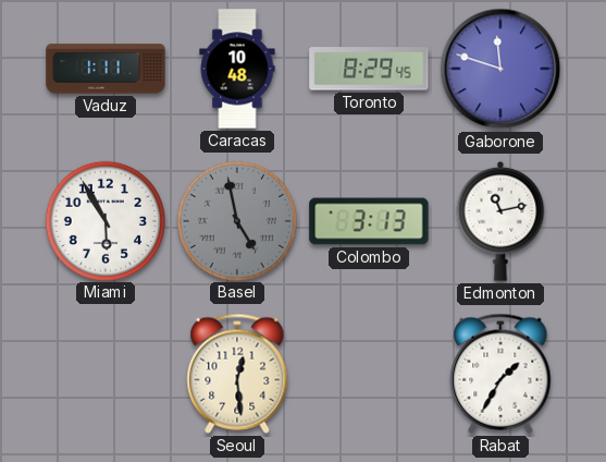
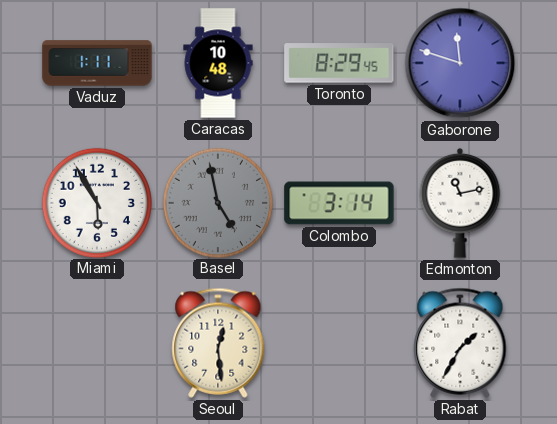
Colombo: 3:13 -> 3:14 (339, 203)
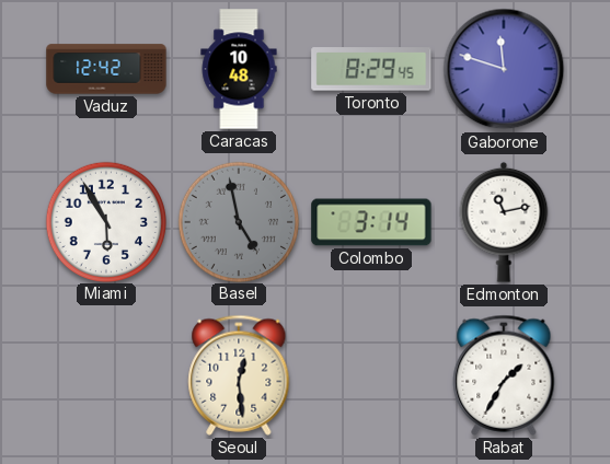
Vaduz: 1:11 -> 12:42 (106, 69)
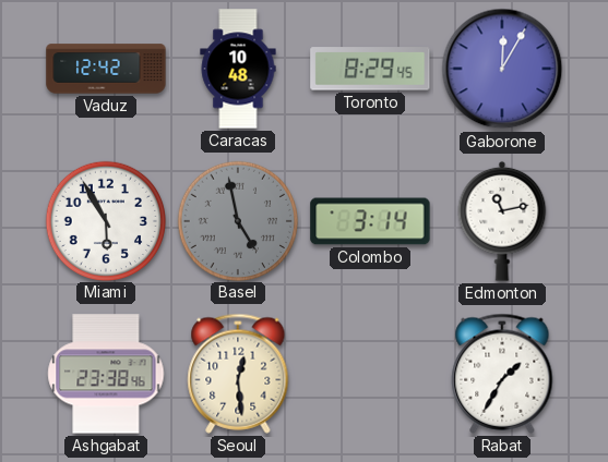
Gaborone: 11:48 -> 12:05 (502, 69)
Ashgabat: none -> 23:38 (106, 374)
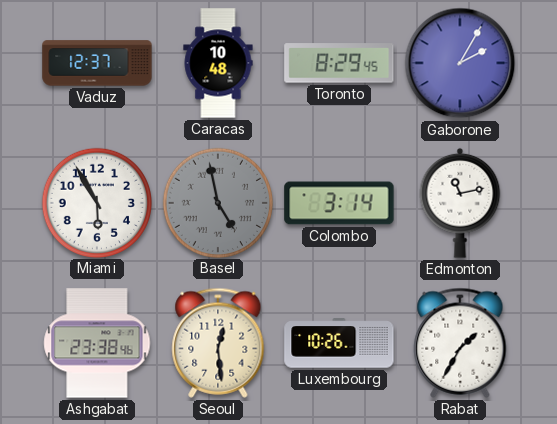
Vaduz: 12:42 -> 12:37 (97, 63)
Gaborone: 12:05 -> 2:05 (460, 63)
Luxembourg: none -> 10:26 (339, 343)
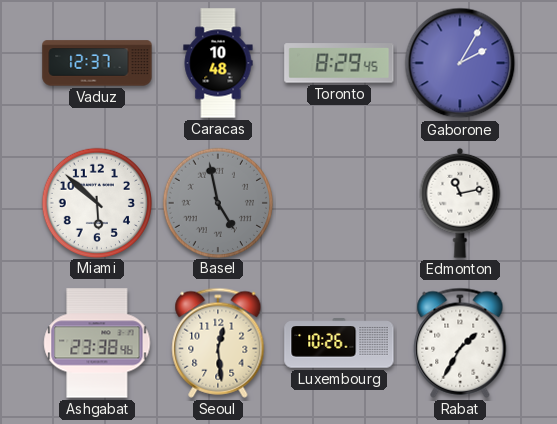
Miami: 5:55 -> 5:52 (96, 202)
Colombo: 3:14 -> none (339, 203)
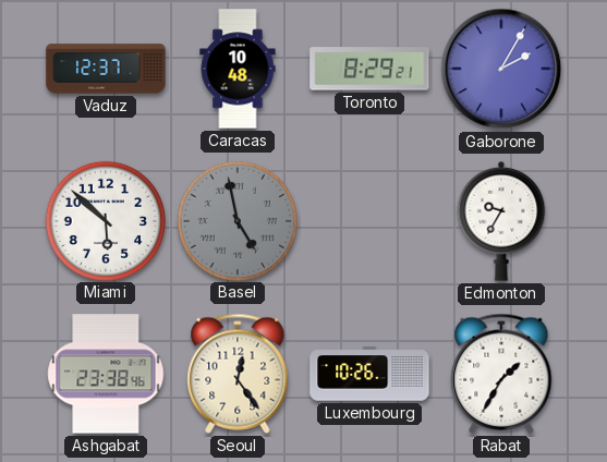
Toronto: 8:29:45 -> 8:29:21 (369, 69)
Edmonton: 11:13 -> 9:35 (501, 221)
Seoul: 12:29 -> 12:24 (238, 374)
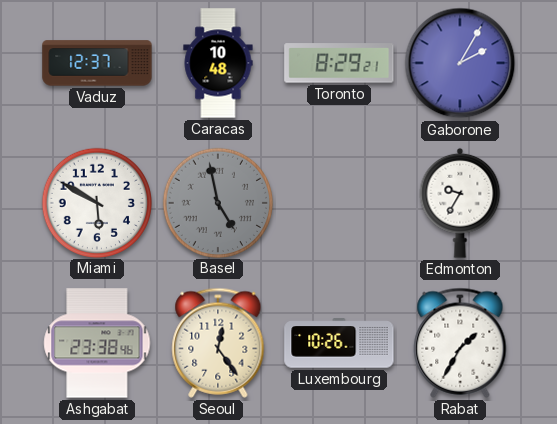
Miami: 5:52 -> 5:50 (96, 202)
